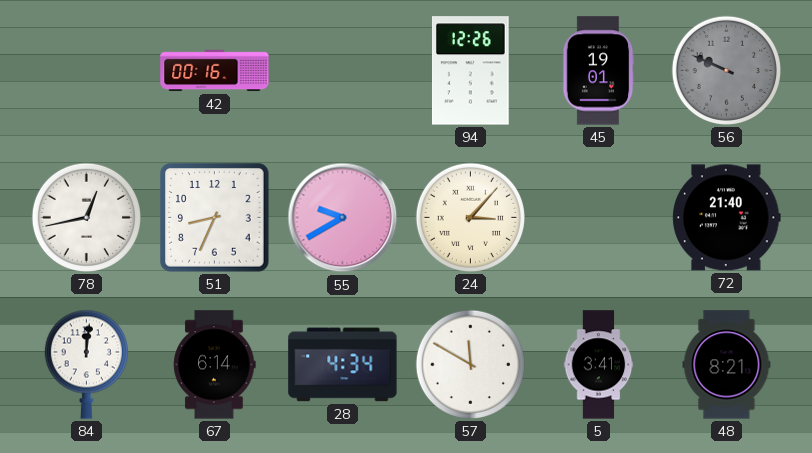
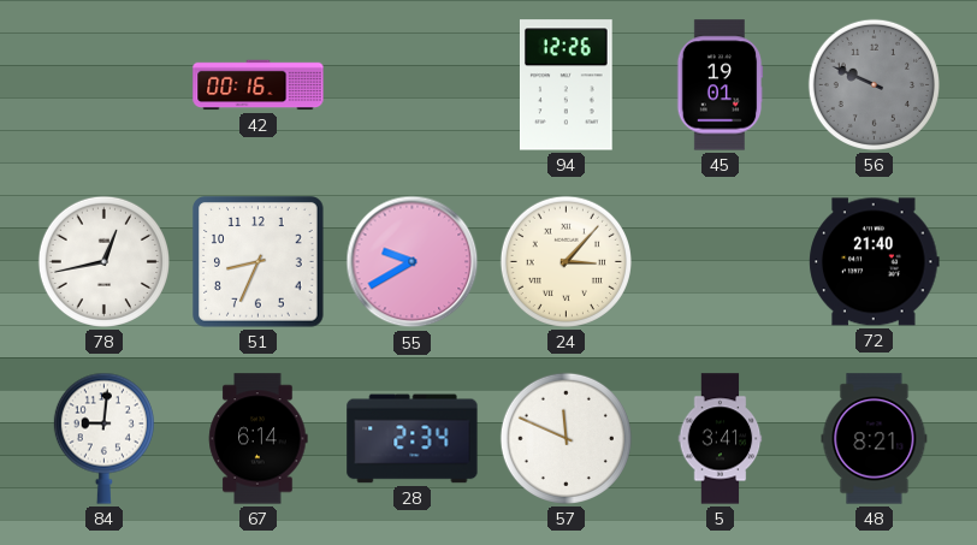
84: 12:01 -> 9:01 (103, 438)
28: 4:34 -> 2:34 (413, 439)
57: 11:50 -> 11:49 (566, 438)
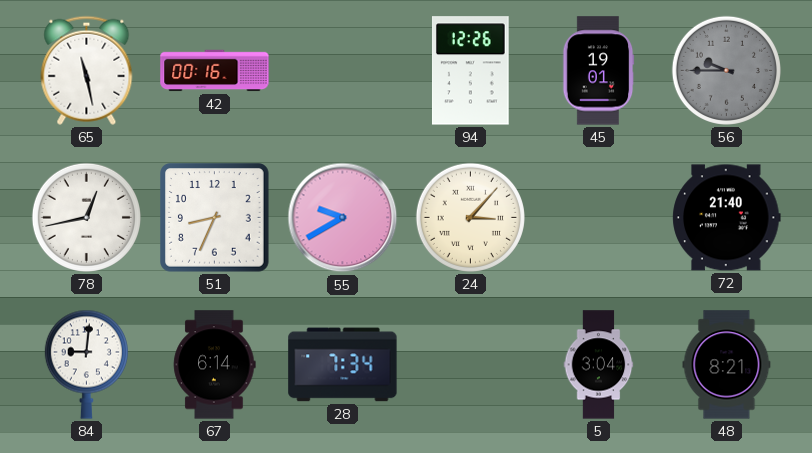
65: none -> 11:28 (87, 70)
56: 9:49 -> 9:45 (726, 70)
28: 2:34 -> 7:34 (343, 365)
57: 11:49 -> none (566, 438)
5: 3:41 -> 3:04 (599, 365)
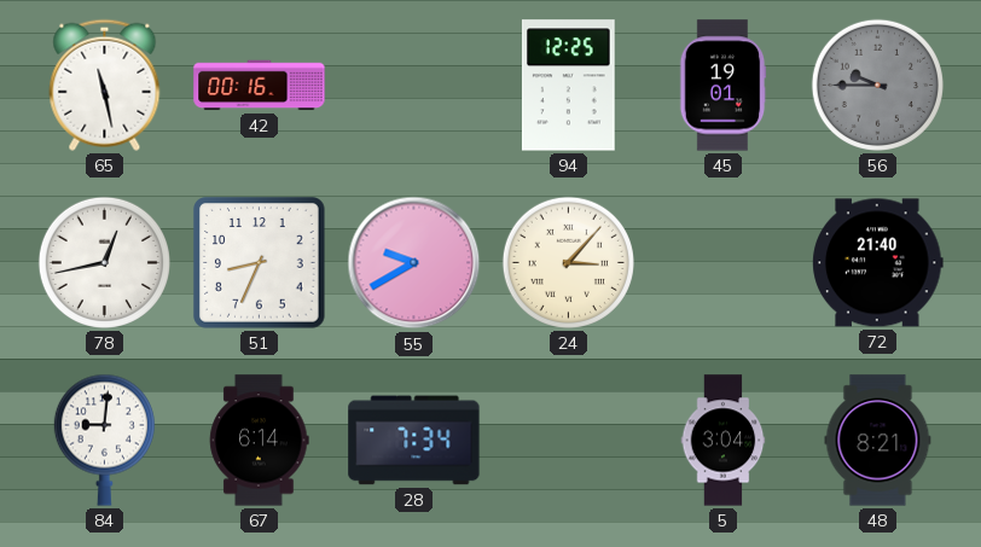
94: 12:26 -> 12:25 (568, 86)
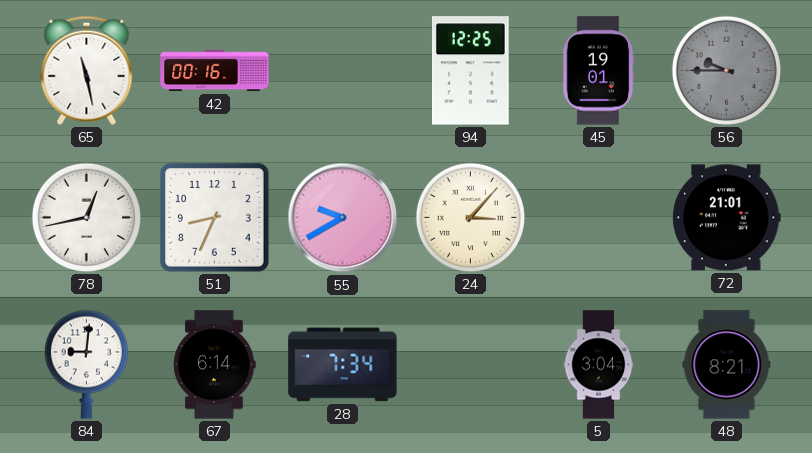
72: 21:40 -> 21:01 (727, 218)
